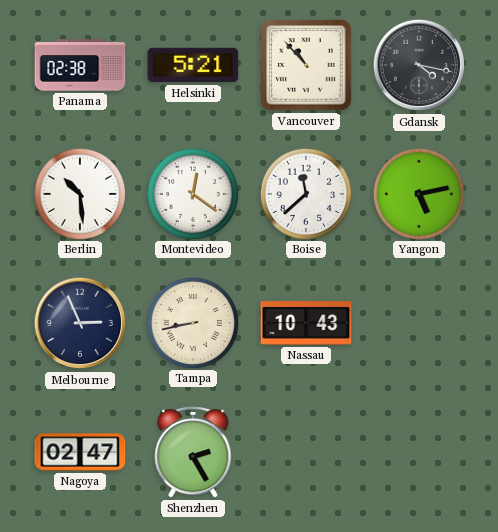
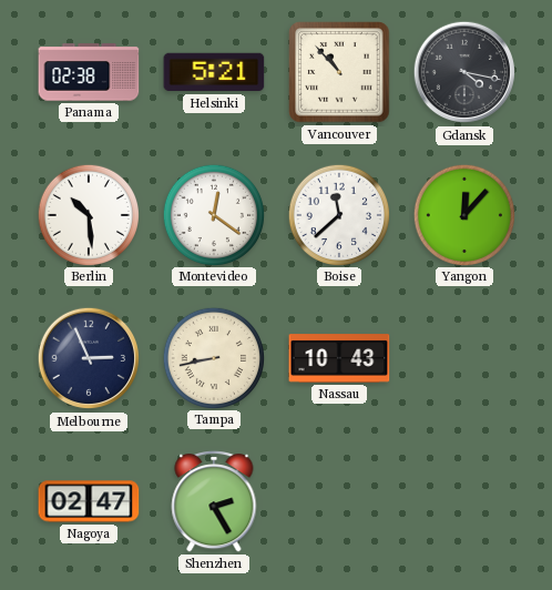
Yangon: 5:13 -> 12:07 (463, 214)
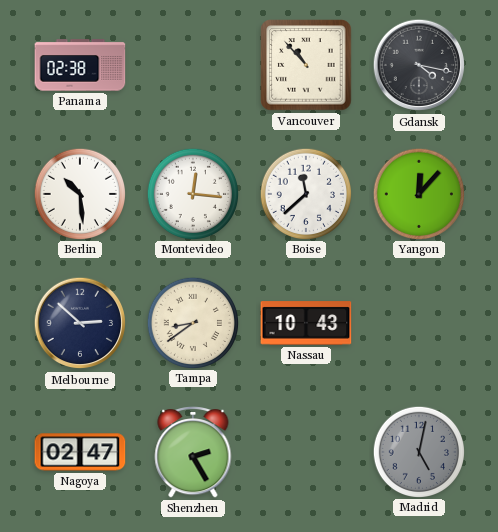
Helsinki: 5:21 -> none (214, 72)
Montevideo: 12:21 -> 12:16 (192, 193)
Melbourne: 2:56 -> 2:52 (80, 323)
Tampa: 8:43 -> 8:39 (192, 322)
Madrid: none -> 5:02 (418, 451)
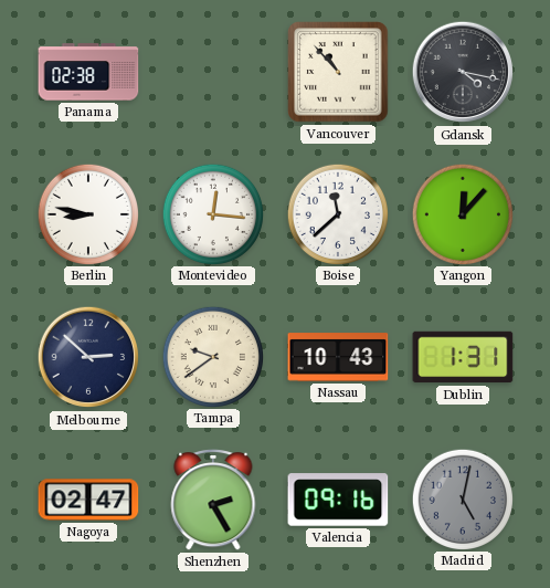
Berlin: 10:29 -> 8:47 (87, 213)
Tampa: 8:39 -> 9:39 (212, 356)
Dublin: none -> 1:31 (463, 357)
Valencia: none -> 09:16 (338, 500)
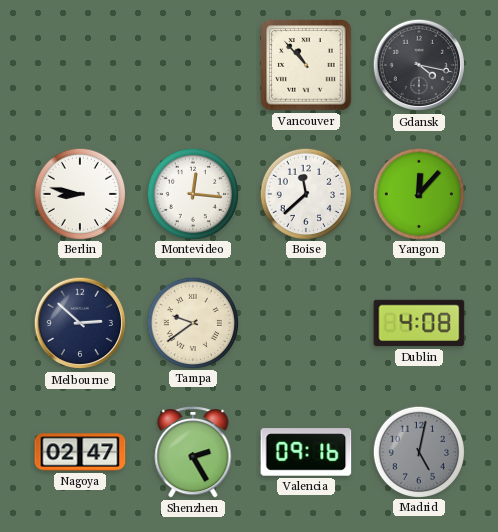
Panama: 02:38 -> none (88, 72)
Nassau: 10:43 -> none (338, 357)
Dublin: 1:31 -> 4:08 (419, 323)
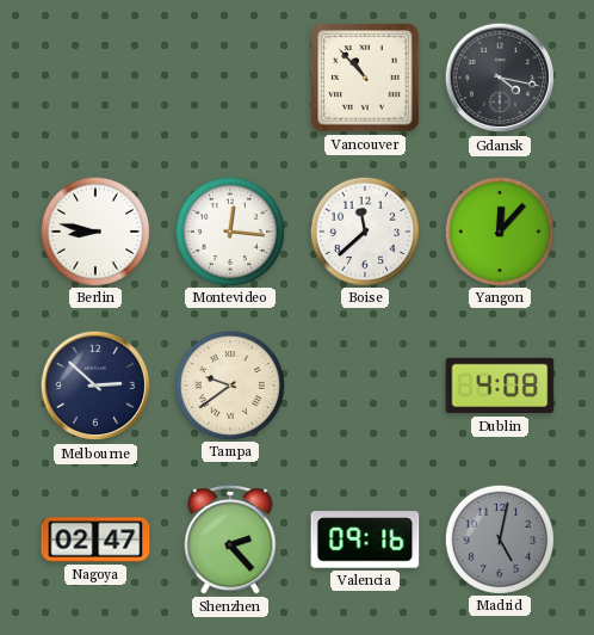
Shenzhen: 2:25 -> 2:23 (230, 541)
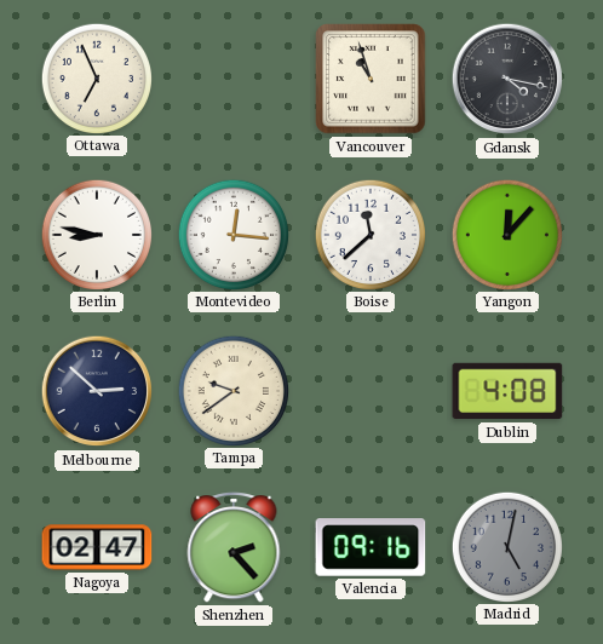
Ottawa: none -> 6:56 (96, 77)
Vancouver: 10:53 -> 10:57 (371, 79)
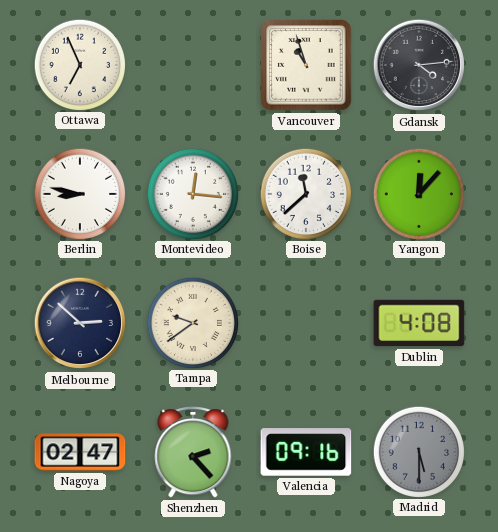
Gdansk: 4:17 -> 4:14 (419, 65)
Madrid: 5:02 -> 5:30 (418, 451)
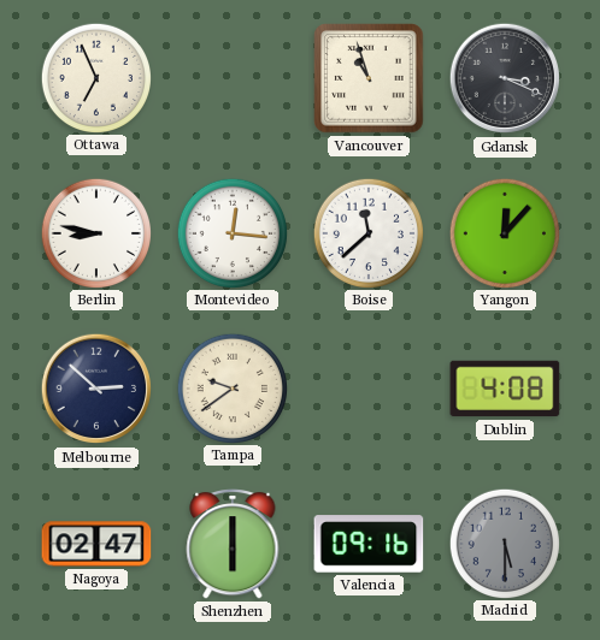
Gdansk: 4:14 -> 3:19 (505, 78)
Shenzhen: 2:23 -> 6:00 (233, 545)
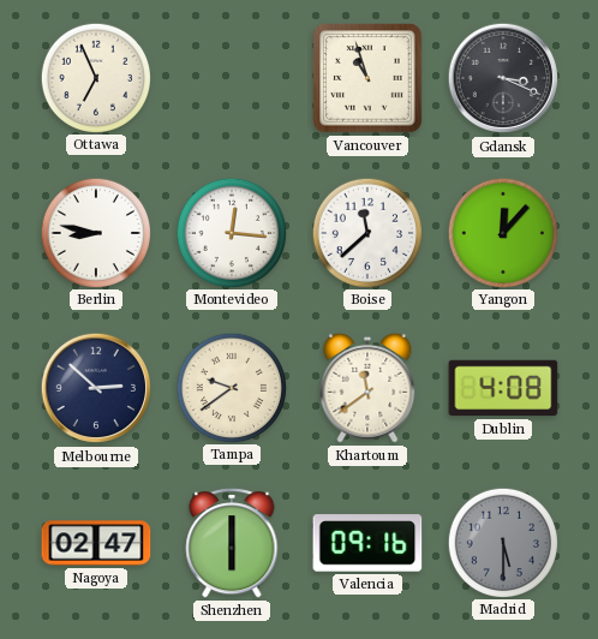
Khartoum: none -> 11:39 (367, 388)
